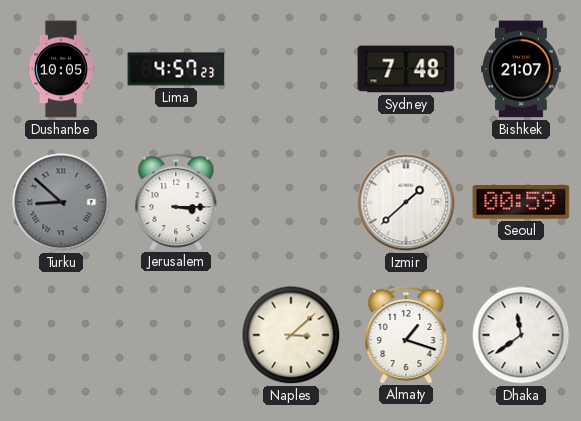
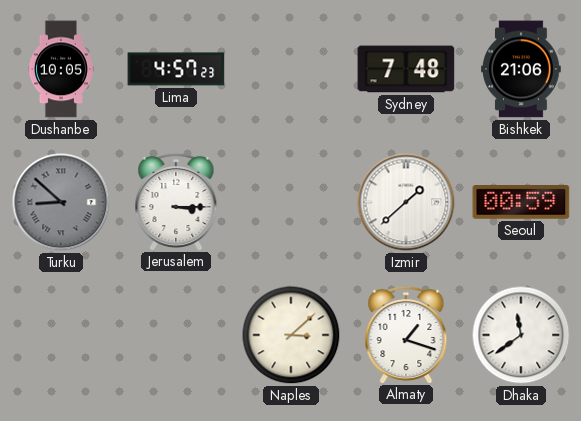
Bishkek: 21:07 -> 21:06 (522, 69)
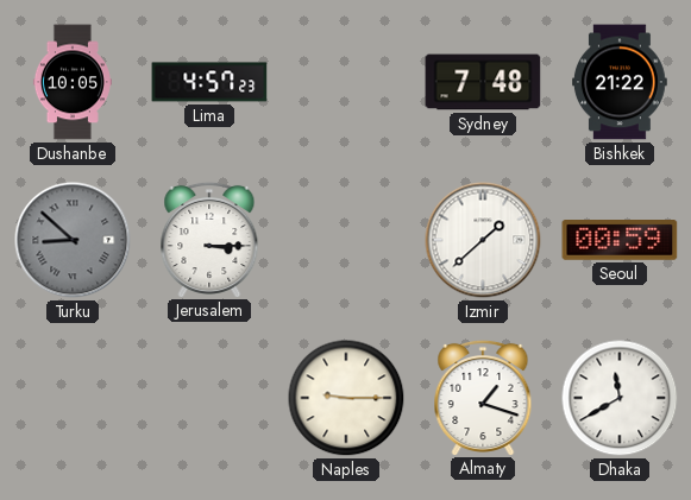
Bishkek: 21:06 -> 21:22 (621, 82)
Naples: 3:08 -> 9:15 (346, 398)
Dhaka: 11:39 -> 11:40 (620, 398)
